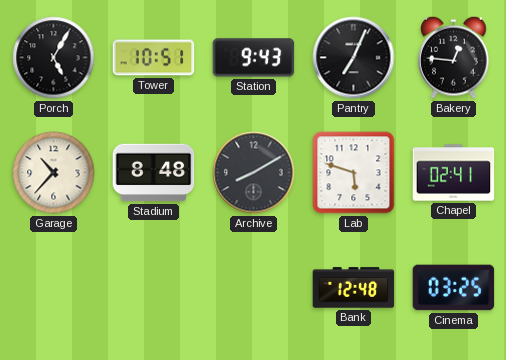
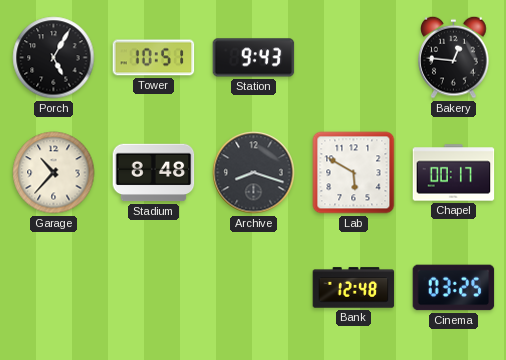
Pantry: 7:04 -> none (354, 58)
Archive: 8:10 -> 8:18 (254, 173)
Lab: 5:48 -> 5:50 (354, 173)
Chapel: 02:41 -> 00:17 (454, 173)
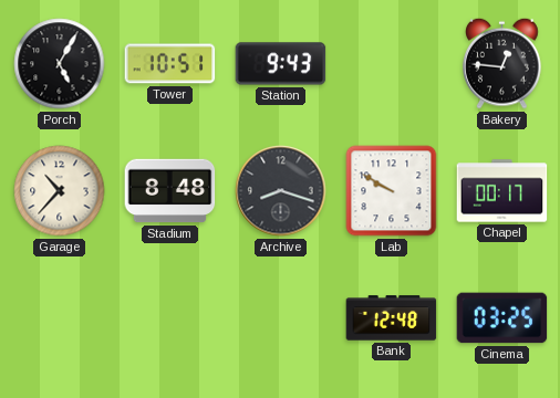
Lab: 5:50 -> 9:50 (392, 191)
